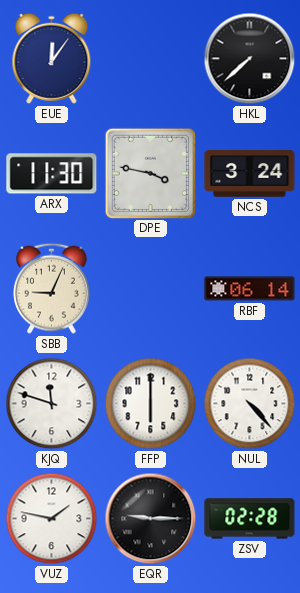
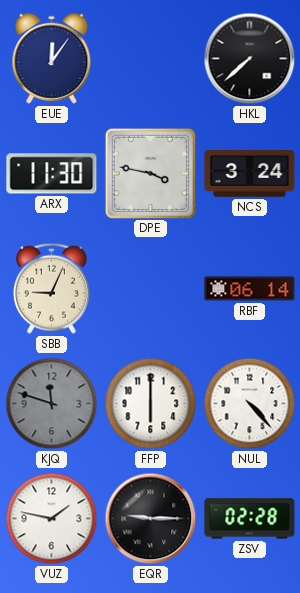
KJQ dial: white -> grey (52, 404)
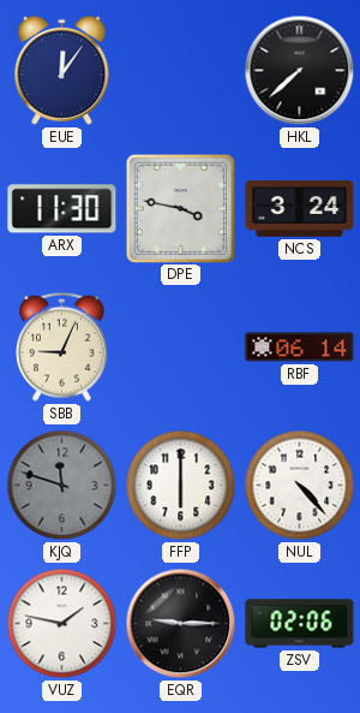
ZSV: 02:28 -> 02:06 (300, 624)
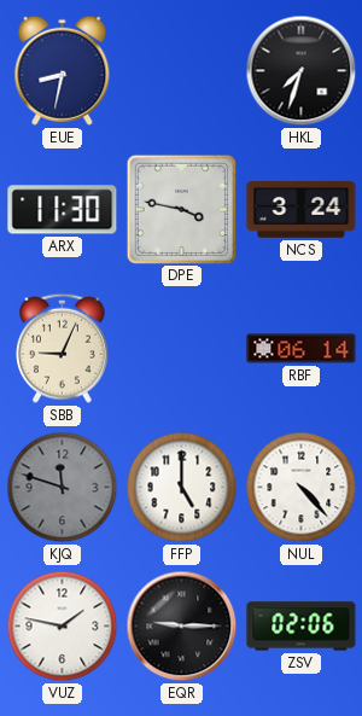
EUE: 12:06 -> 8:32 (63, 70)
HKL: 7:38 -> 7:33 (302, 71)
FFP: 6:00 -> 5:00 (182, 488)
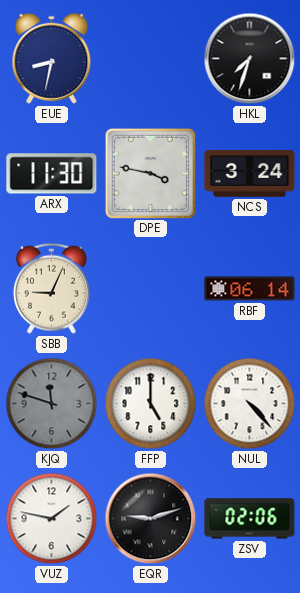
EQR: 9:15 -> 9:12 (151, 519)
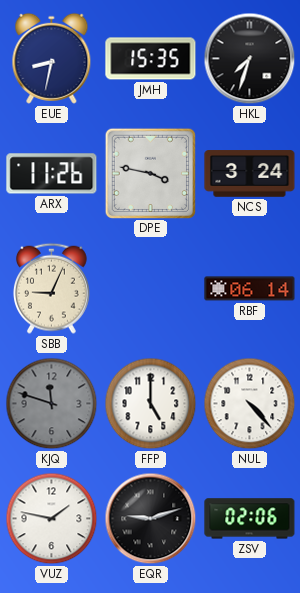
JMH: none -> 15:35 (151, 59)
ARX: 11:30 -> 11:26 (52, 174)
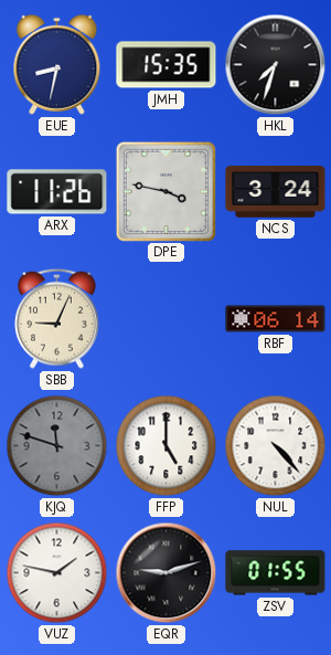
ZSV: 02:06 -> 01:55 (276, 573)
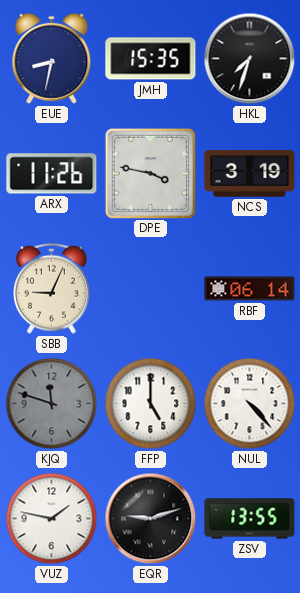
NCS: 3:24 -> 3:19 (250, 174)
ZSV: 01:55 -> 13:55 (250, 519)
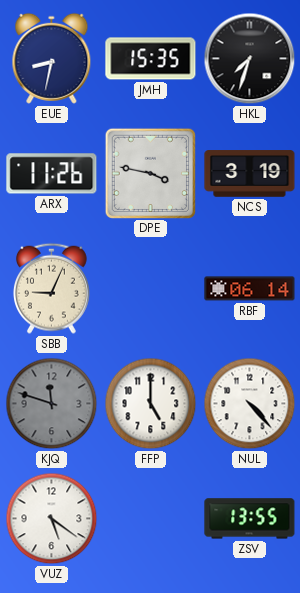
VUZ: 1:47 -> 5:21 (52, 519)
EQR: 9:12 -> none (151, 519)
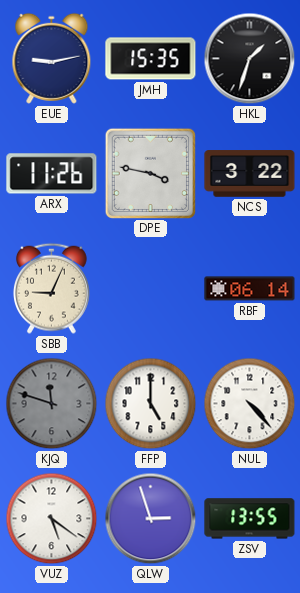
EUE: 8:32 -> 9:13 (52, 58)
HKL: 7:33 -> 1:33 (250, 59)
NCS: 3:19 -> 3:22 (250, 174)
QLW: none -> 2:57 (151, 519)
